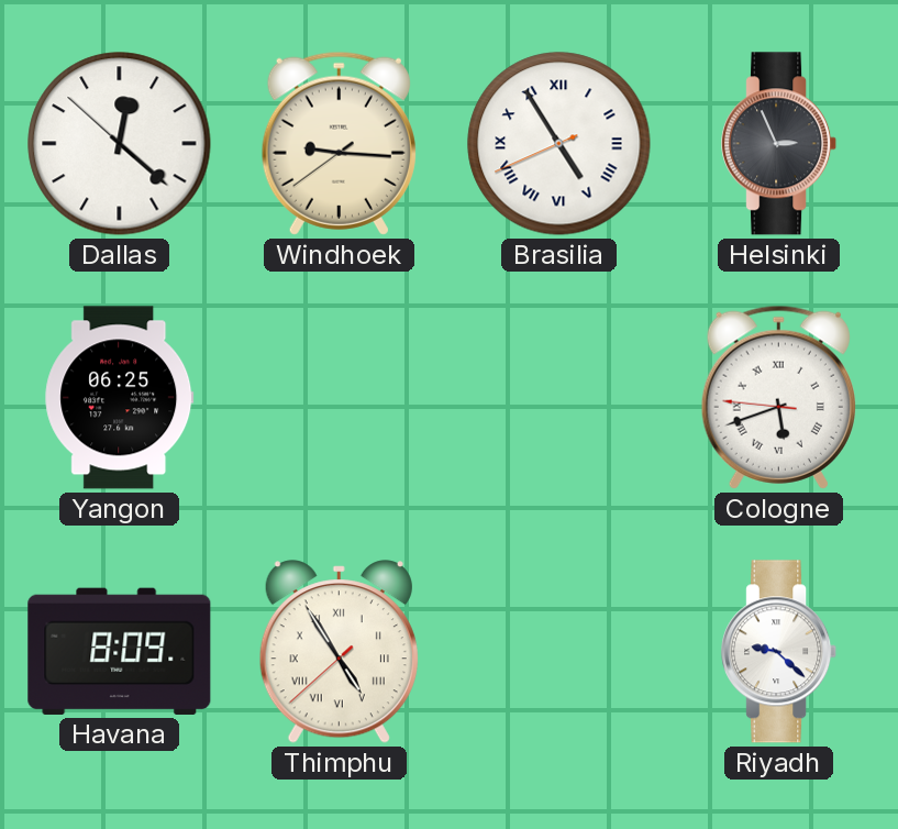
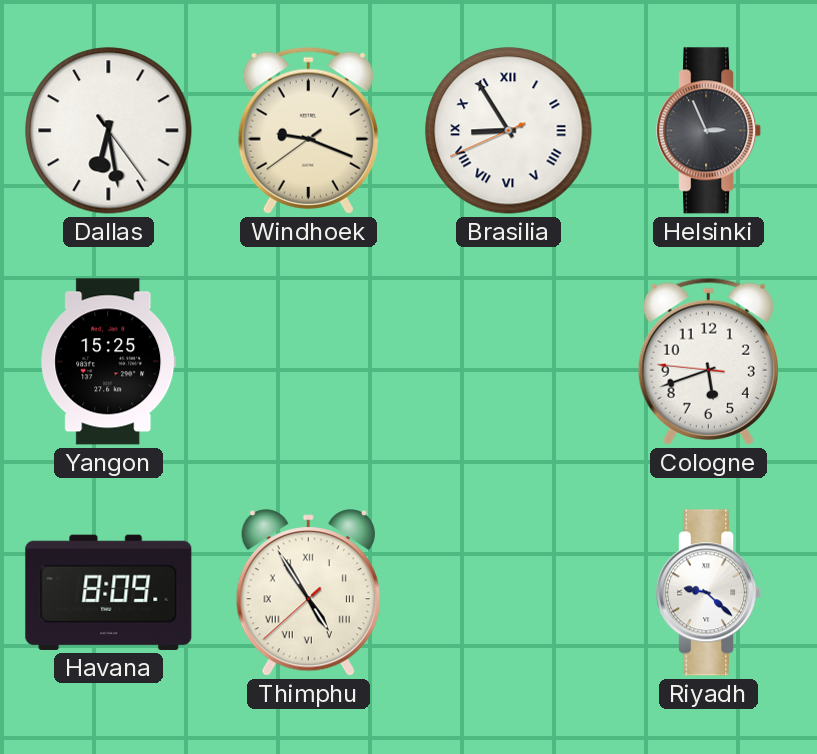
Dallas: 12:21 -> 6:28 (109, 131)
Windhoek: 9:15 -> 9:18 (308, 130)
Brasilia: 4:54 -> 8:54 (509, 131)
Yangon: 06:25 -> 15:25 (109, 362)
Cologne numerals: Roman -> Arabic (708, 361)
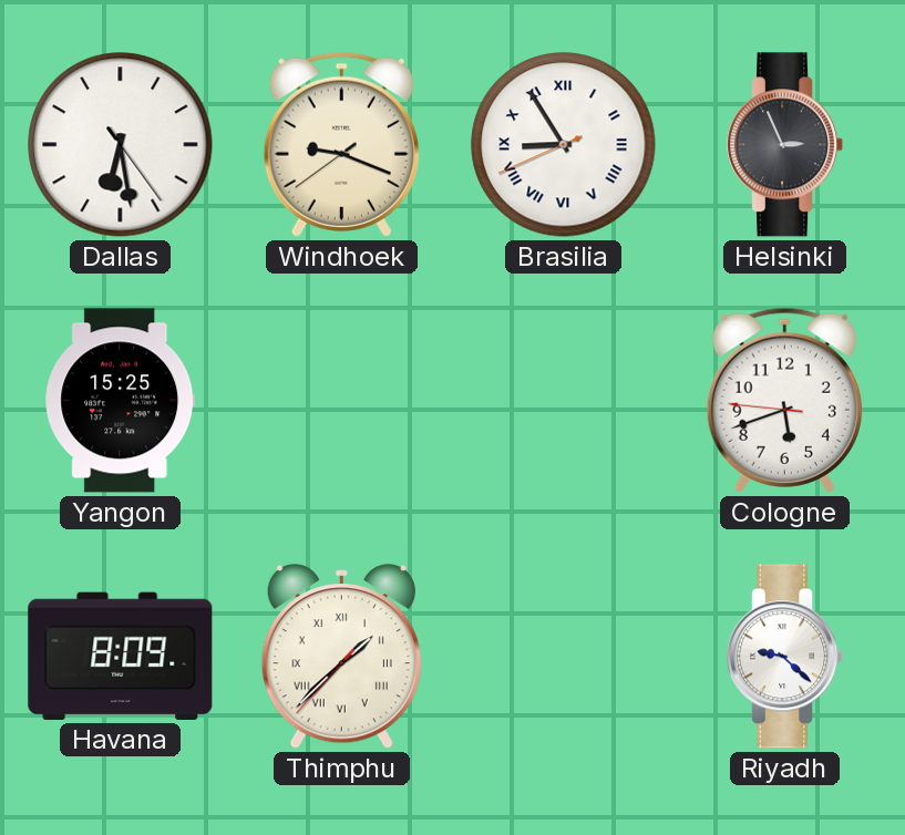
Thimphu: 4:54 -> 1:37 (341, 657)
